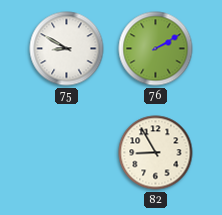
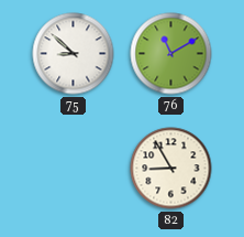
75: 8:50 -> 8:52 (74, 54)
76: 2:10 -> 11:10 (171, 54)
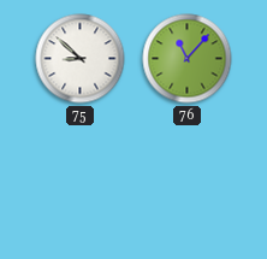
76: 11:10 -> 11:07 (188, 59)
82: 8:55 -> none (171, 169)
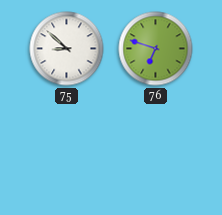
76: 11:07 -> 6:48 (156, 49)
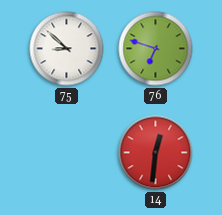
14: none -> 12:31 (156, 153)
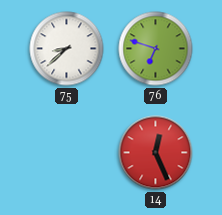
75: 8:52 -> 8:38 (67, 49)
14: 12:31 -> 12:26 (156, 153)
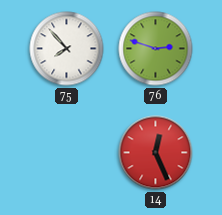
75: 8:38 -> 7:53 (67, 49)
76: 6:48 -> 2:48 (156, 49)
